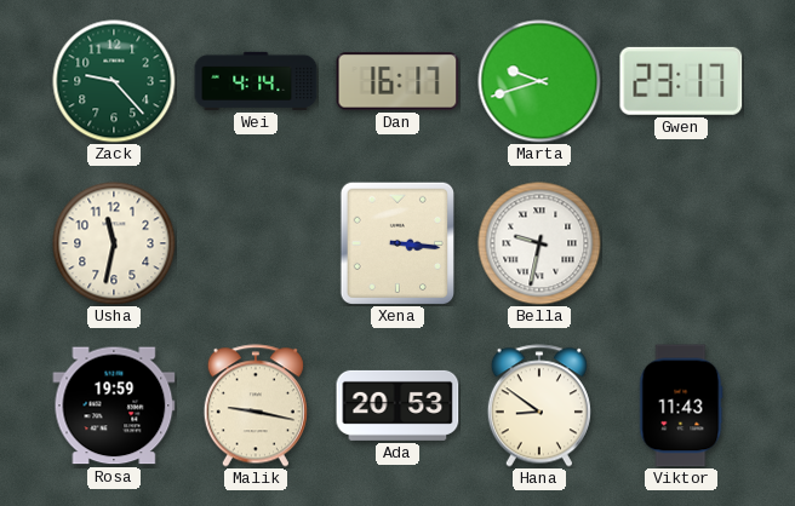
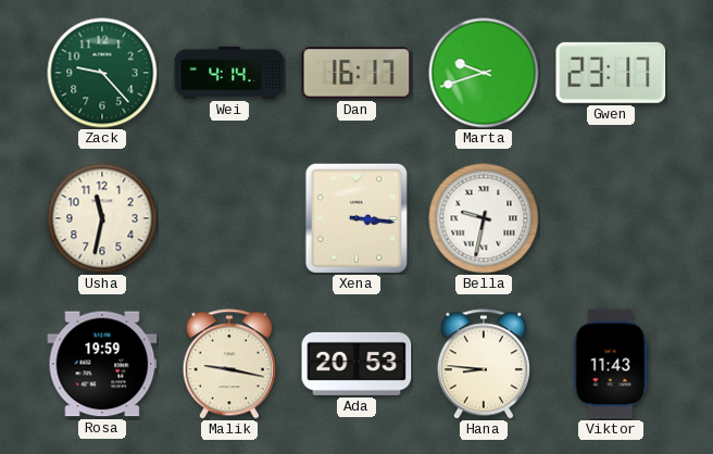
Hana: 8:51 -> 8:46 (484, 364)
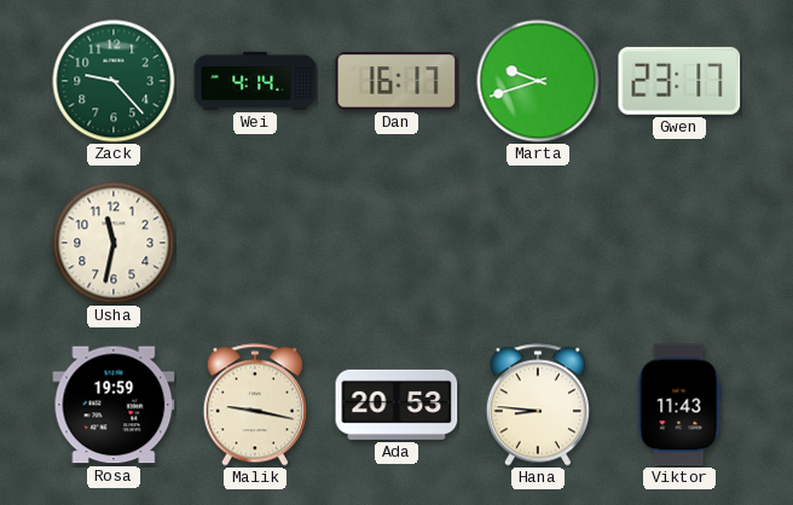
Xena: 3:16 -> none (355, 217)
Bella: 9:32 -> none (484, 218)
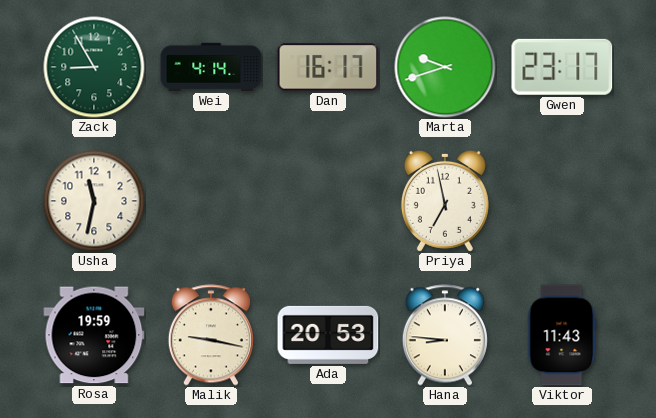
Zack: 9:23 -> 8:55 (94, 67)
Priya: none -> 6:58 (445, 201)
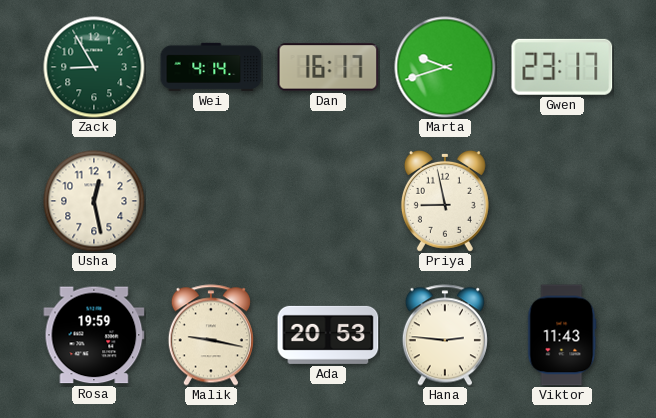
Usha: 11:32 -> 12:28 (94, 201)
Priya: 6:58 -> 8:58 (445, 201)
Hana: 8:46 -> 2:46 (445, 335)
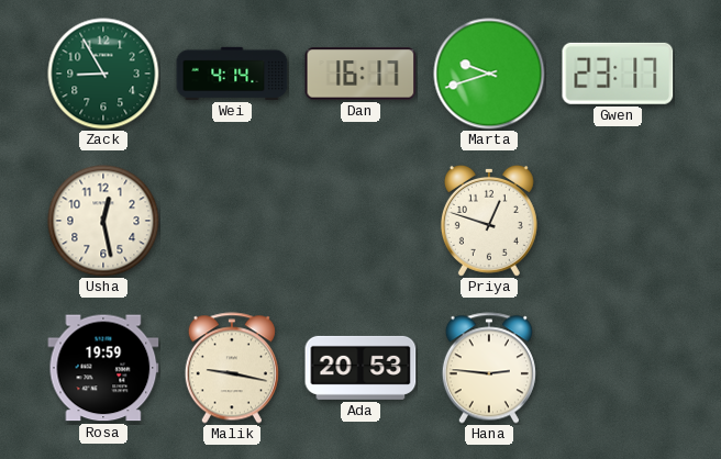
Priya: 8:58 -> 12:48 (489, 221)
Viktor: 11:43 -> none (562, 335)
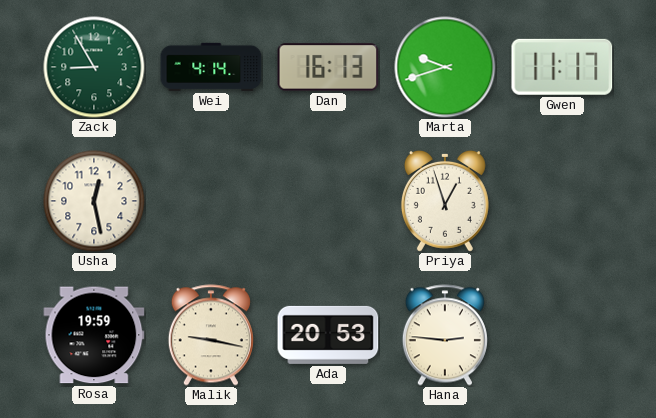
Dan: 16:17 -> 16:13 (328, 67)
Gwen: 23:17 -> 11:17 (562, 67)
Priya: 12:48 -> 12:57 (445, 201)
